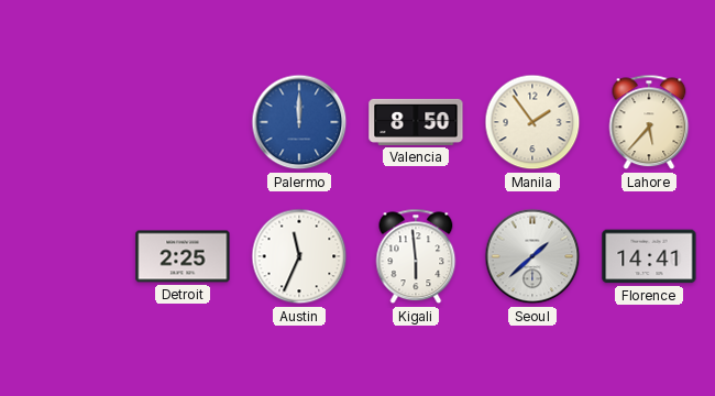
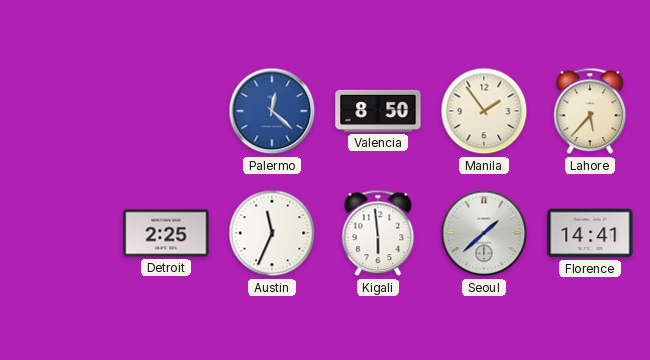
Palermo: 12:00 -> 12:22 (272, 111)
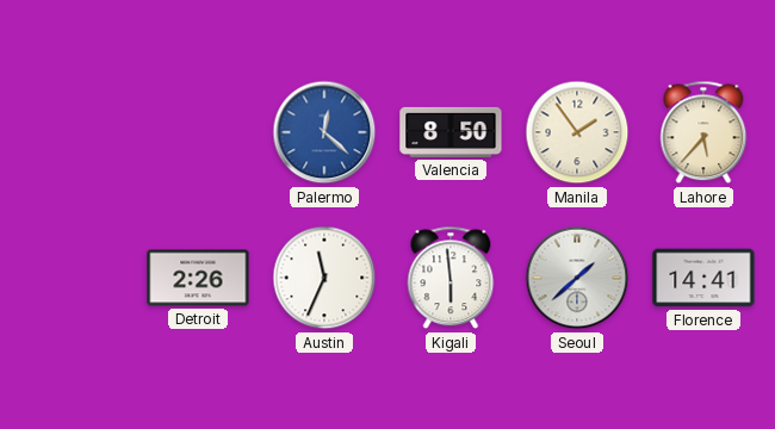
Detroit: 2:25 -> 2:26 (198, 278)
